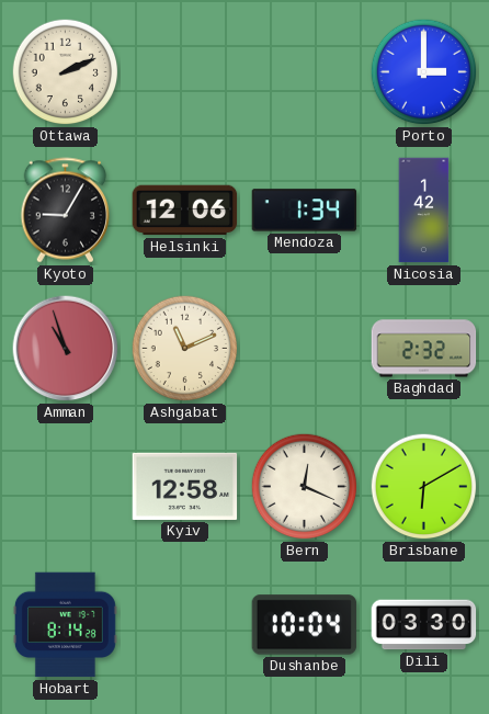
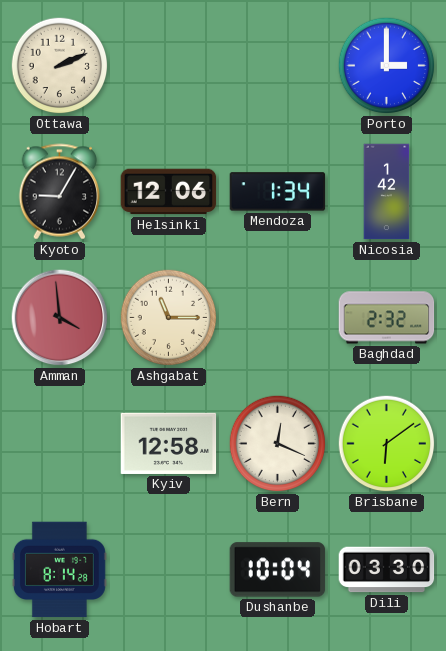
Amman: 10:57 -> 3:59 (60, 318)
Ashgabat: 11:11 -> 11:15 (169, 318)
Brisbane: 6:10 -> 6:09 (387, 444)
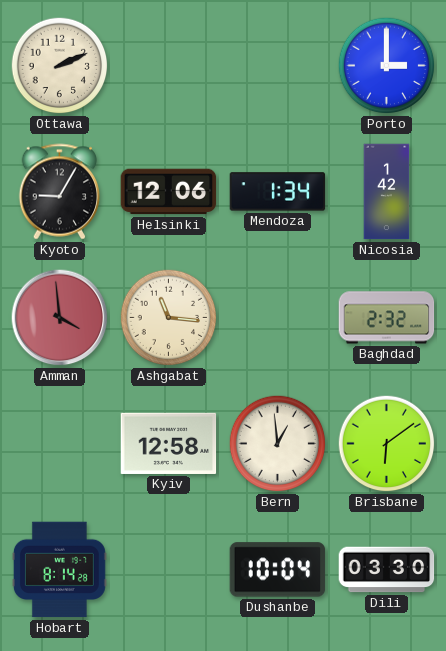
Ashgabat: 11:15 -> 11:16 (169, 318)
Bern: 12:19 -> 12:59 (278, 444)
